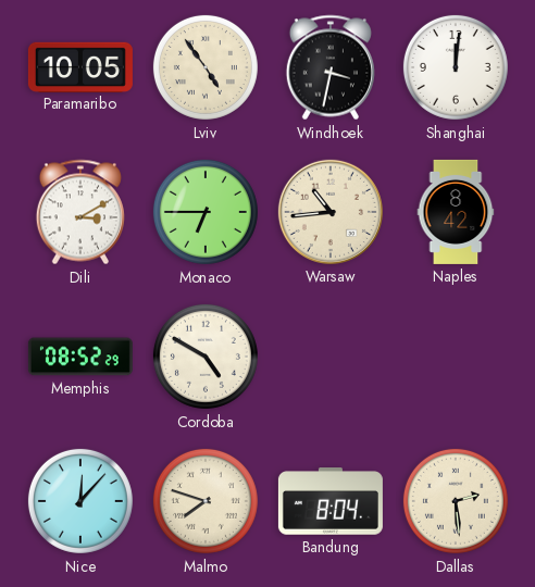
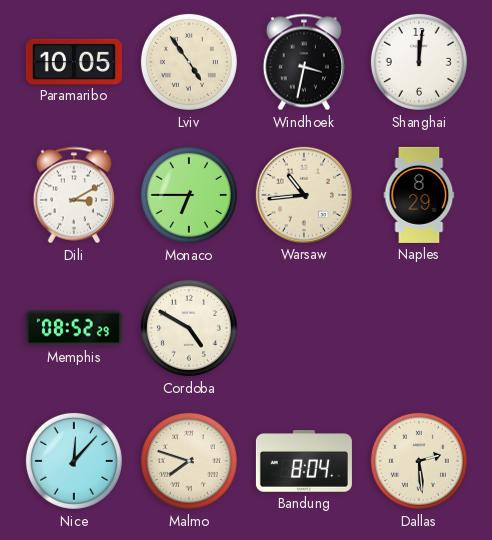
Naples: 8:42 -> 8:29 (419, 195)
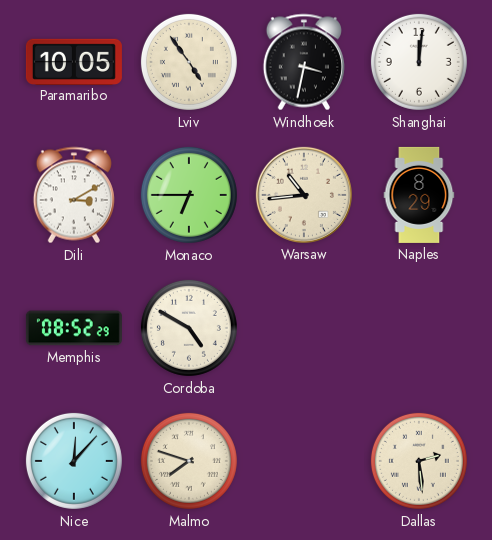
Bandung: 8:04 -> none (304, 461)
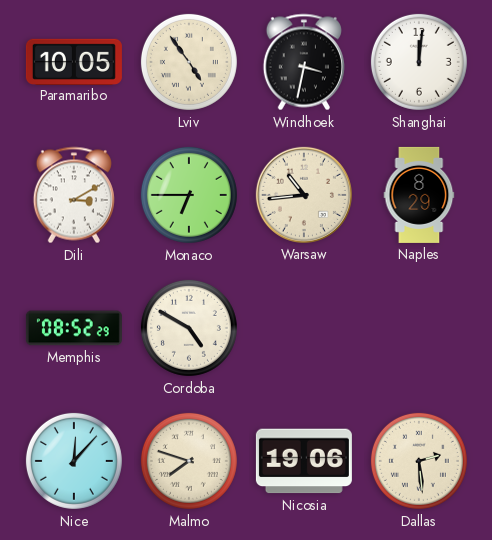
Nicosia: none -> 19:06 (304, 461)
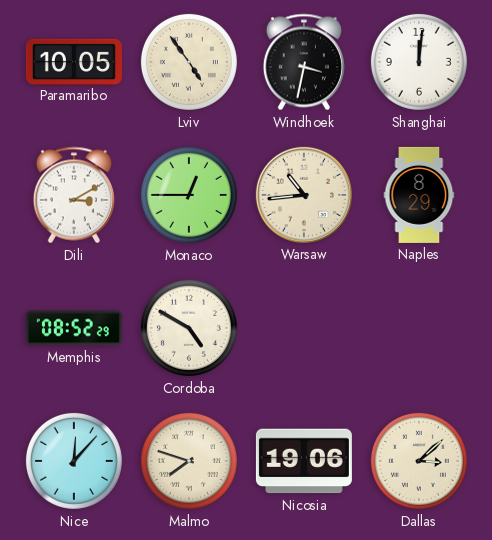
Monaco: 6:45 -> 12:45 (189, 195)
Dallas: 2:29 -> 3:08 (419, 461)
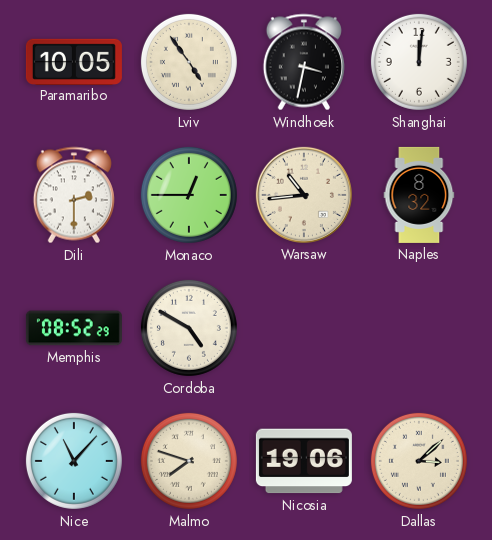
Dili: 3:10 -> 2:30 (74, 195)
Naples: 8:29 -> 8:32 (419, 195)
Nice: 12:07 -> 11:07 (74, 461)
